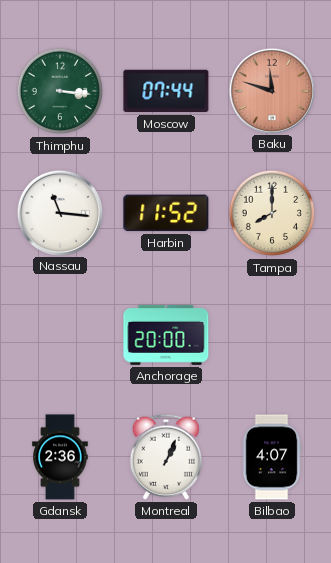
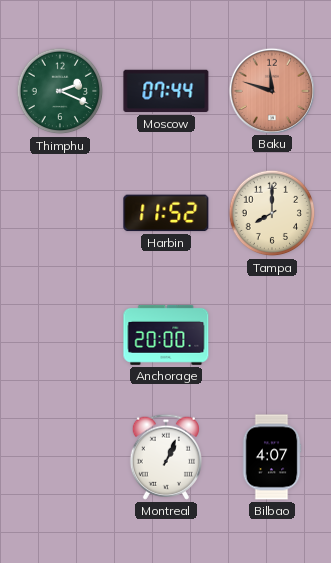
Thimphu: 3:16 -> 2:19 (60, 91)
Nassau: 11:16 -> none (59, 212)
Gdansk: 2:36 -> none (60, 457)
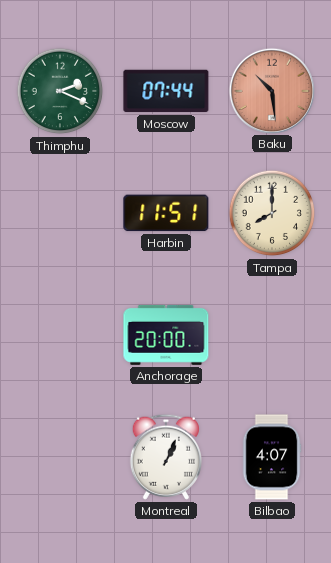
Baku: 11:48 -> 10:29 (271, 90)
Harbin: 11:52 -> 11:51 (166, 213)
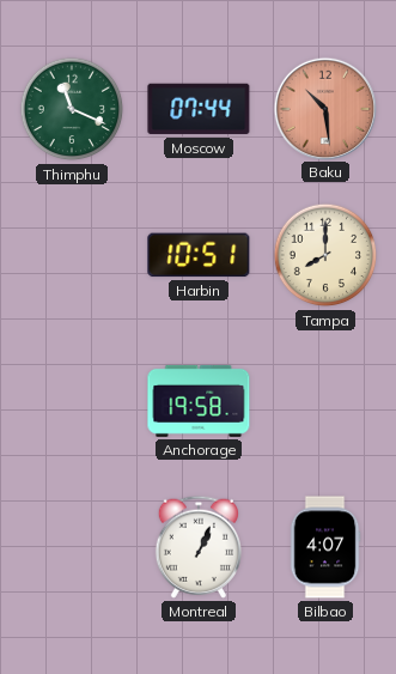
Thimphu: 2:19 -> 11:19 (72, 109)
Harbin: 11:51 -> 10:51 (199, 255)
Anchorage: 20:00 -> 19:58 (199, 401)
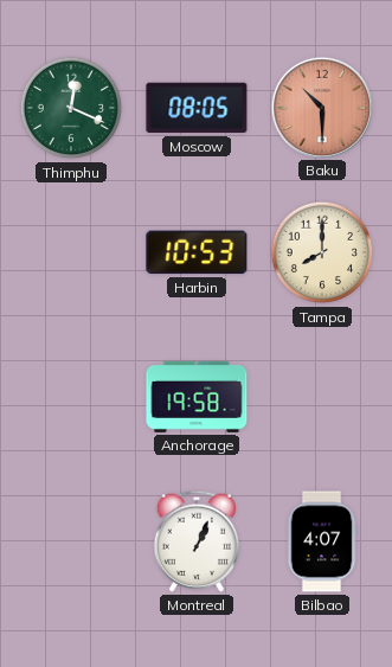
Thimphu: 11:19 -> 12:19 (71, 108)
Moscow: 07:44 -> 08:05 (197, 108)
Baku: 10:29 -> 10:30 (321, 107)
Harbin: 10:51 -> 10:53 (197, 252)
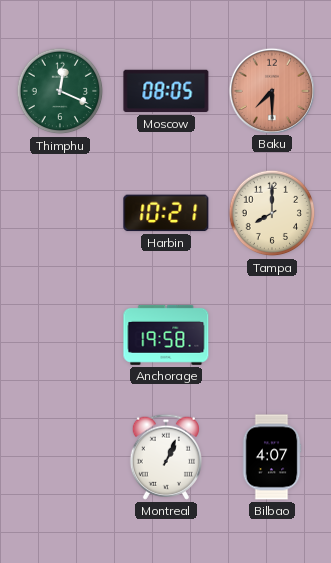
Baku: 10:30 -> 7:30 (271, 90)
Harbin: 10:53 -> 10:21 (166, 213)
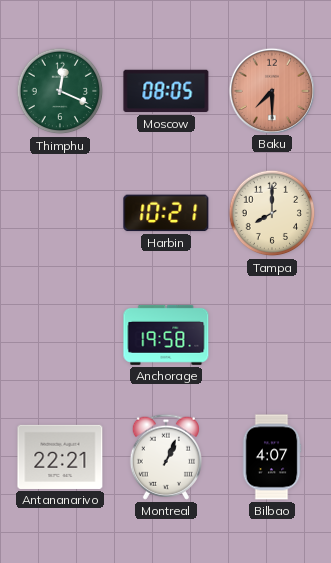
Antananarivo: none -> 22:21 (60, 457)
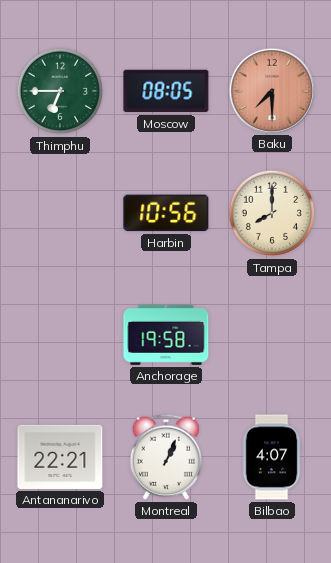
Thimphu: 12:19 -> 6:45 (60, 91)
Harbin: 10:21 -> 10:56 (166, 213)
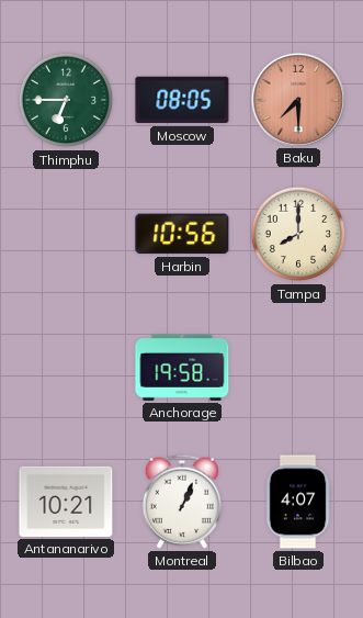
Antananarivo: 22:21 -> 10:21 (66, 502)
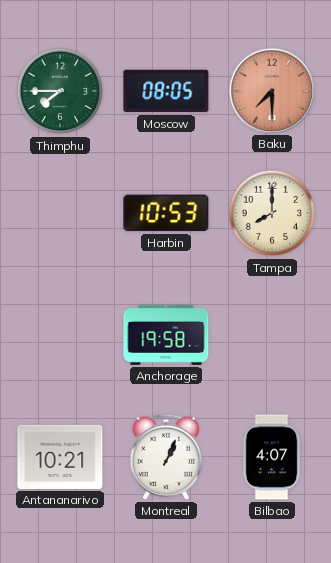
Thimphu: 6:45 -> 7:45 (60, 91)
Harbin: 10:56 -> 10:53 (166, 213)
